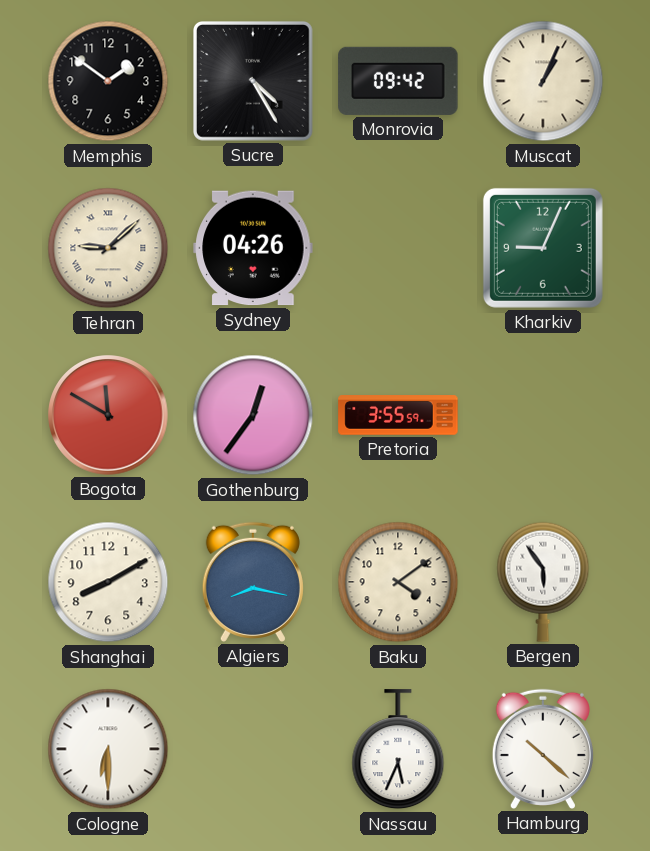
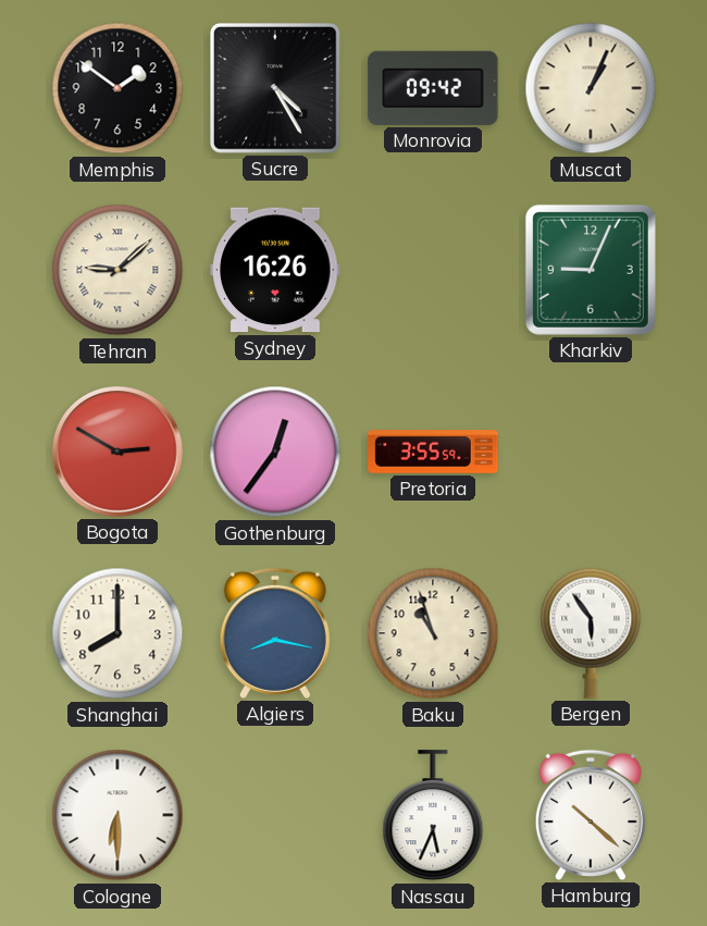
Sydney: 04:26 -> 16:26 (275, 270)
Bogota: 11:50 -> 2:50 (117, 452)
Shanghai: 8:10 -> 8:00 (117, 633)
Baku: 4:09 -> 10:57 (433, 633)
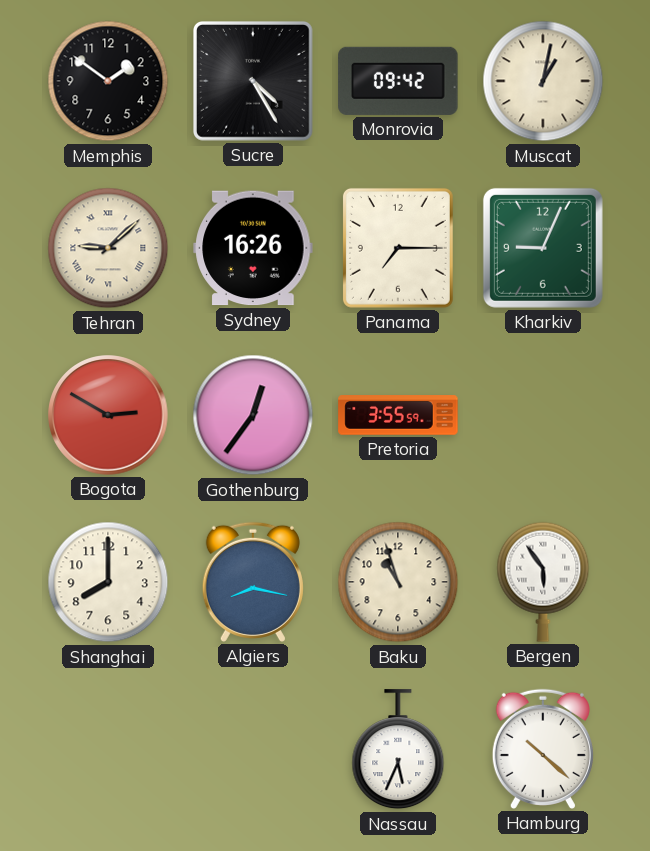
Muscat: 1:04 -> 1:02 (543, 81)
Panama: none -> 7:15 (398, 248)
Cologne: 6:30 -> none (117, 815)
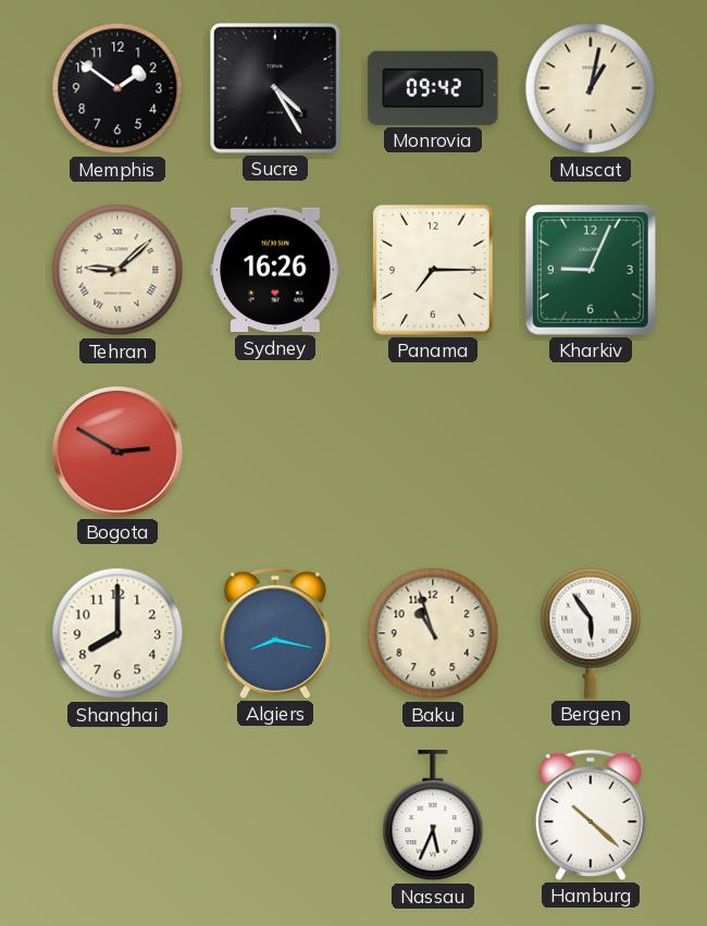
Gothenburg: 12:36 -> none (253, 415)
Pretoria: 3:55 -> none (398, 415)
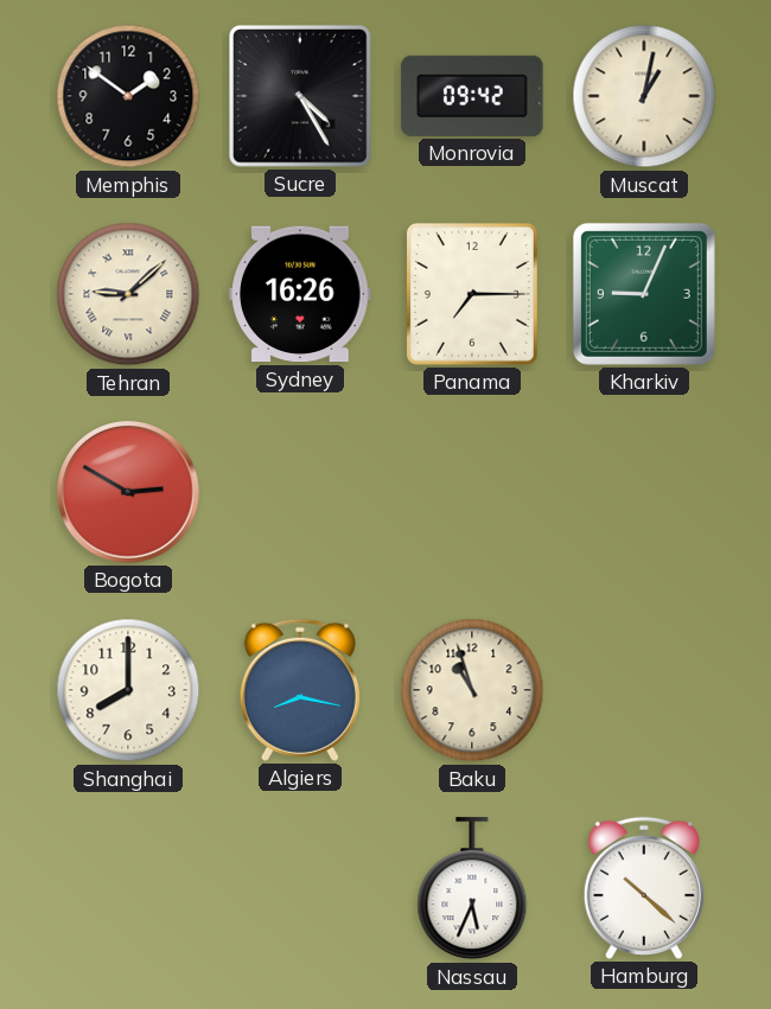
Bergen: 5:54 -> none (591, 633)
